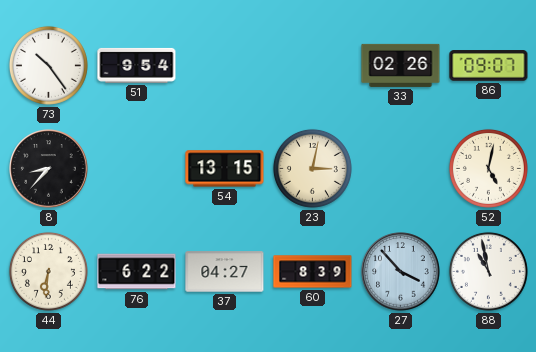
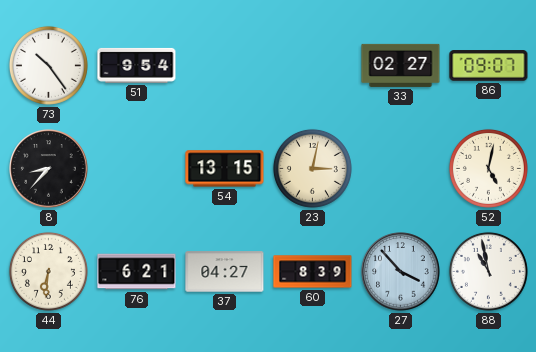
33: 02:26 -> 02:27 (401, 65)
76: 6:22 -> 6:21 (137, 272)
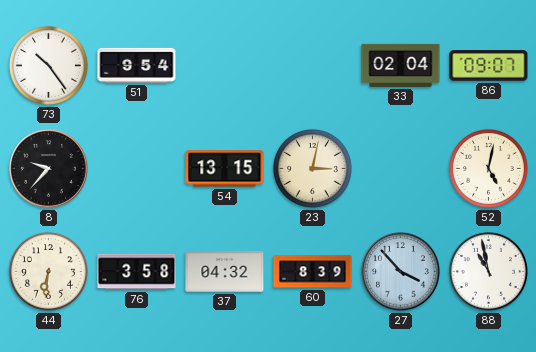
33: 02:27 -> 02:04 (401, 65)
8: 8:37 -> 9:37 (49, 169)
76: 6:21 -> 3:58 (137, 272)
37: 04:27 -> 04:32 (225, 272)
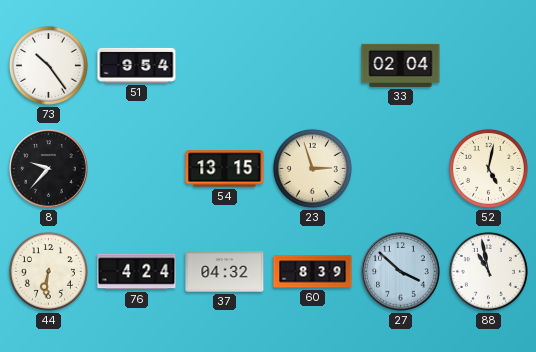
86: 09:07 -> none (489, 66)
23: 3:02 -> 2:57 (312, 168)
76: 3:58 -> 4:24 (137, 272)
27: 3:53 -> 3:52 (401, 272)
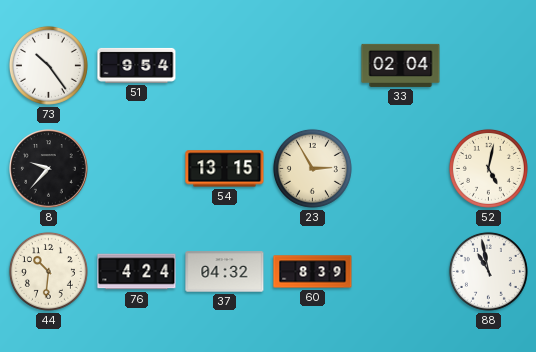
23: 2:57 -> 2:55 (312, 168)
44: 6:31 -> 10:31 (48, 271)
27: 3:52 -> none (401, 272)
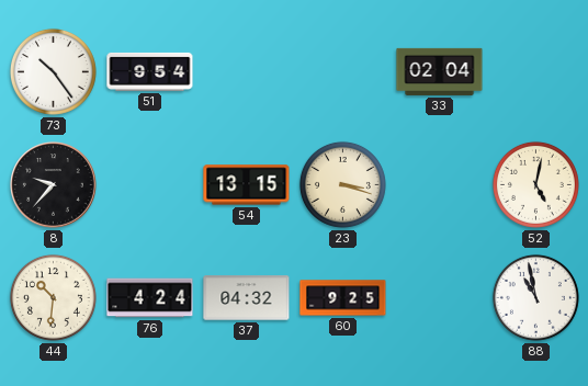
23: 2:55 -> 3:18 (342, 184)
60: 8:39 -> 9:25 (343, 298)
